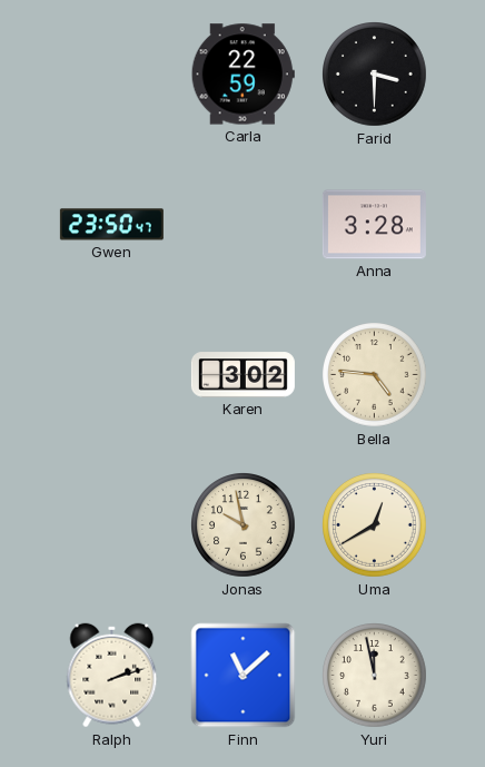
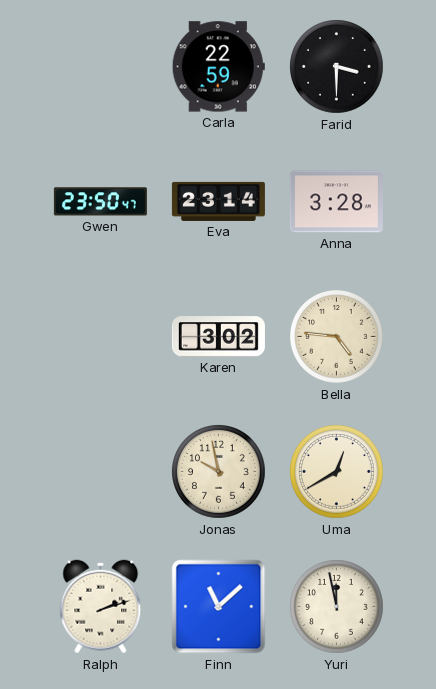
Eva: none -> 23:14 (218, 201)
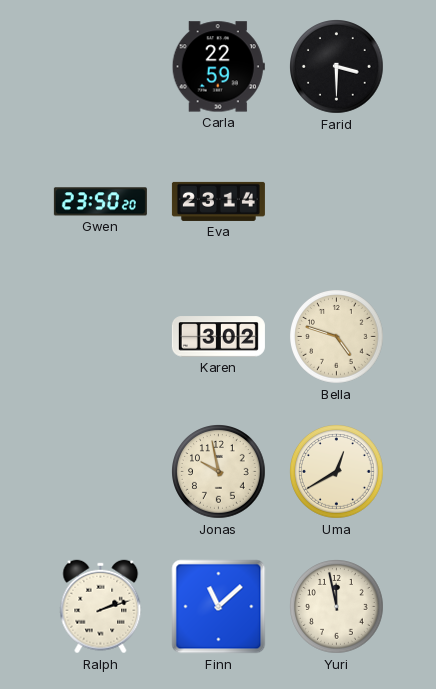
Gwen: 23:50:47 -> 23:50:20 (100, 202)
Anna: 3:28 -> none (336, 202)
Bella: 4:46 -> 4:48 (337, 337)
